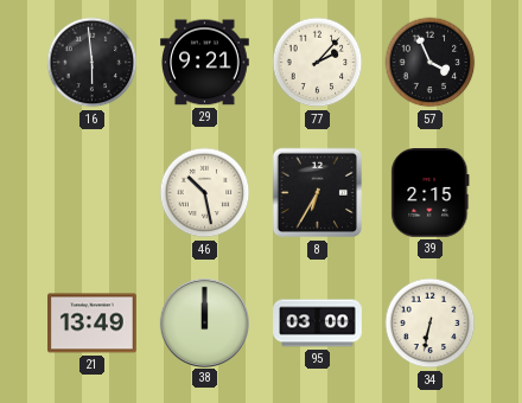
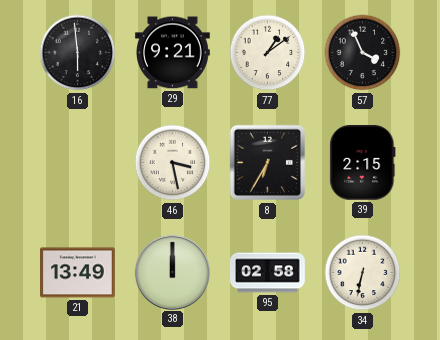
77: 2:07 -> 1:09 (268, 53)
46: 10:28 -> 3:28 (173, 163)
95: 03:00 -> 02:58 (268, 273)
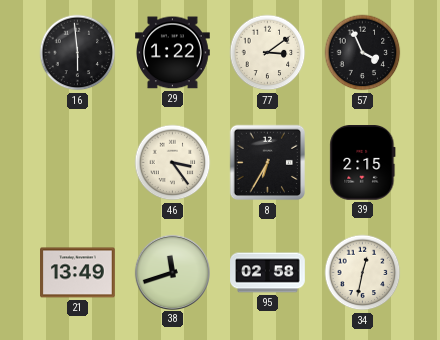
29: 9:21 -> 1:22 (173, 53)
77: 1:09 -> 3:09 (268, 53)
46: 3:28 -> 3:24 (173, 163)
38: 12:00 -> 11:42 (172, 272)
34: 6:32 -> 12:32 (363, 273)
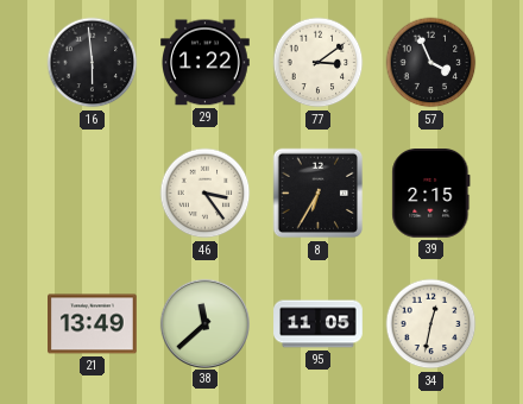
38: 11:42 -> 11:38 (204, 323)
95: 02:58 -> 11:05 (319, 324)
